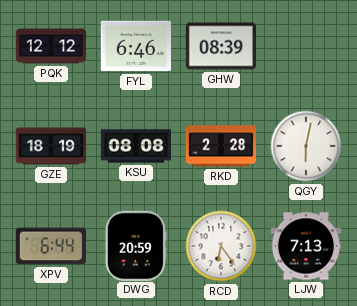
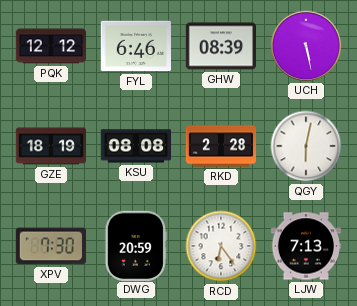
UCH: none -> 5:28 (305, 45)
XPV: 6:44 -> 7:30 (50, 246)
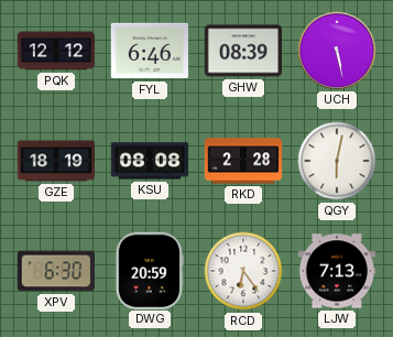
XPV: 7:30 -> 6:30 (55, 271)
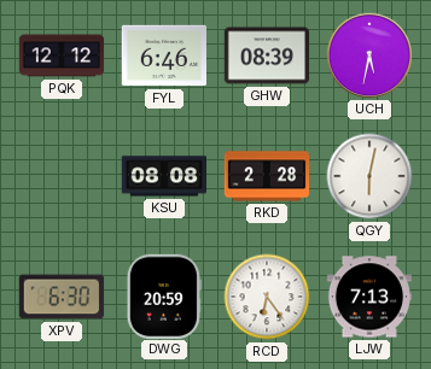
UCH: 5:28 -> 5:32 (368, 54)
GZE: 18:19 -> none (56, 161)
